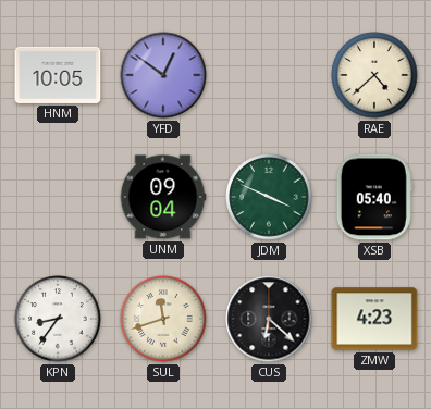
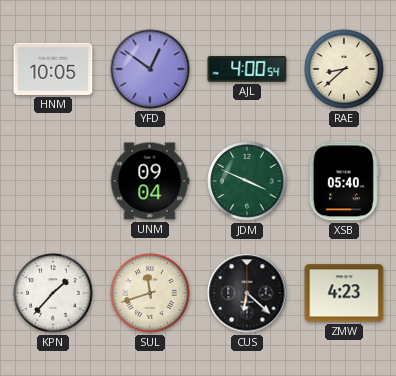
AJL: none -> 4:00 (247, 69)
RAE: 4:38 -> 8:38 (344, 69)
KPN: 8:36 -> 1:37 (53, 293)
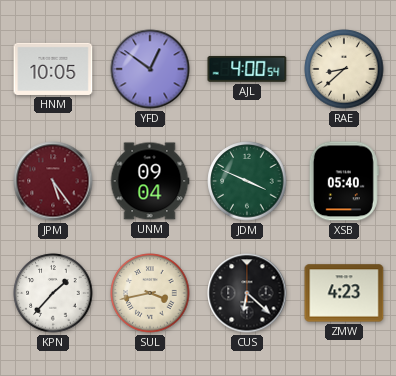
JPM: none -> 5:24 (53, 181)
SUL: 11:42 -> 3:43 (150, 293)
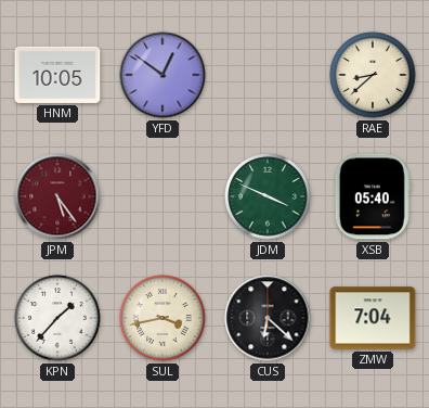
AJL: 4:00 -> none (247, 69)
UNM: 09:04 -> none (150, 181)
ZMW: 4:23 -> 7:04 (373, 318)
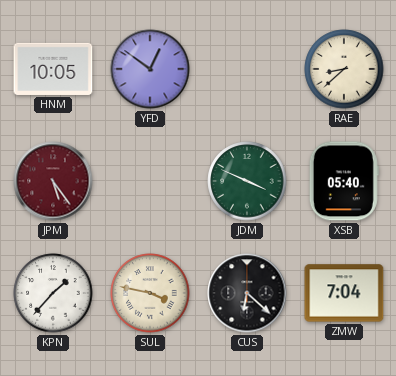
SUL: 3:43 -> 3:47 (150, 293)
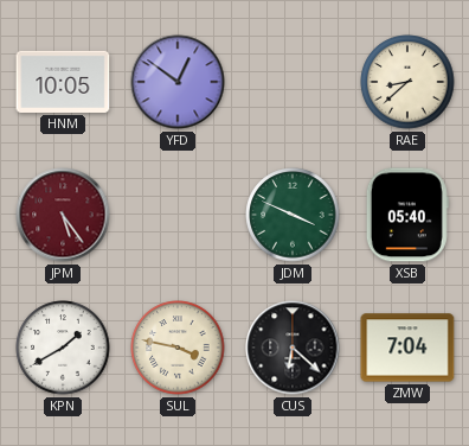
KPN: 1:37 -> 1:40 (63, 348)
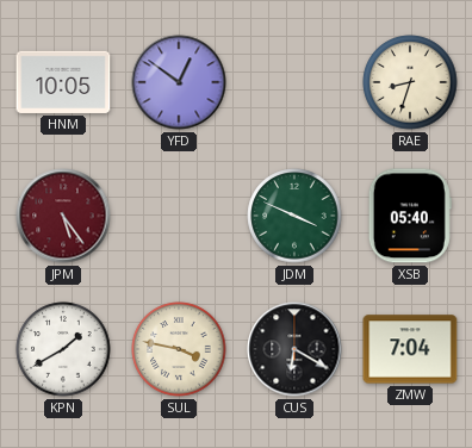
RAE: 8:38 -> 8:33 (410, 82)
CUS: 6:22 -> 6:20 (294, 349)
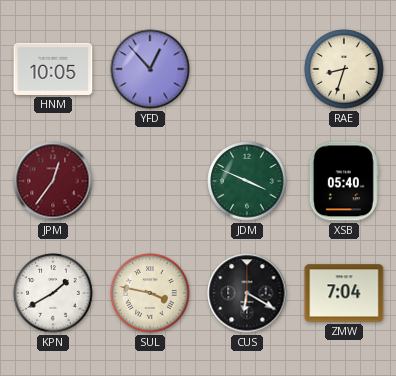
YFD: 12:51 -> 12:53 (150, 69)
JPM: 5:24 -> 12:36 (53, 181)
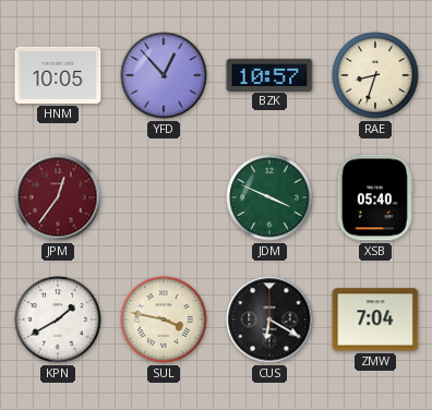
BZK: none -> 10:57 (269, 74)
